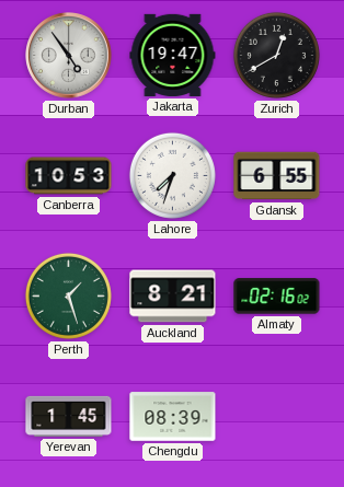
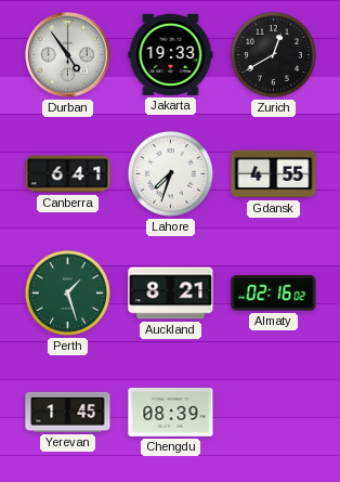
Jakarta: 19:47 -> 19:33 (171, 54)
Canberra: 10:53 -> 6:41 (68, 174)
Gdansk: 6:55 -> 4:55 (274, 174)
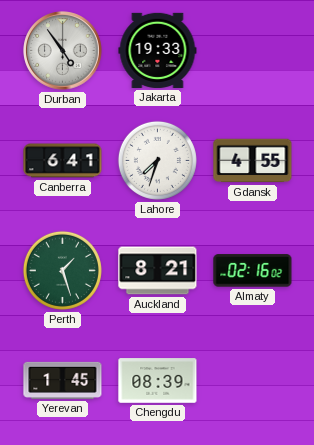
Zurich: 12:40 -> none (273, 54)
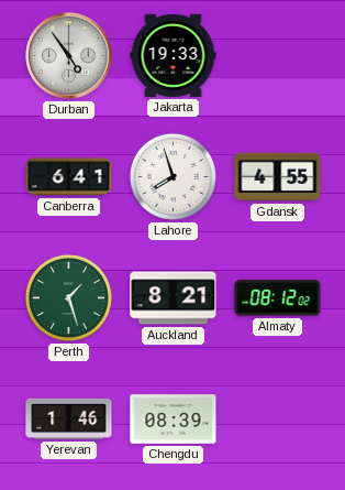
Lahore: 7:33 -> 7:57 (172, 176)
Almaty: 02:16 -> 08:12 (278, 298)
Yerevan: 1:45 -> 1:46 (69, 418)
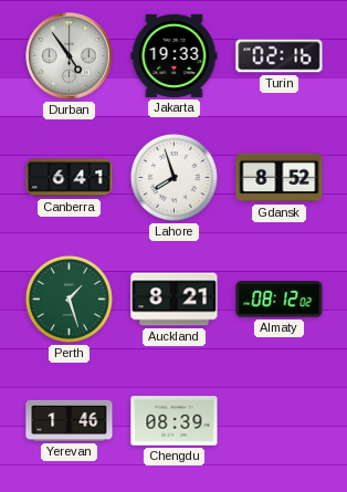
Turin: none -> 02:16 (280, 56)
Gdansk: 4:55 -> 8:52 (280, 178)
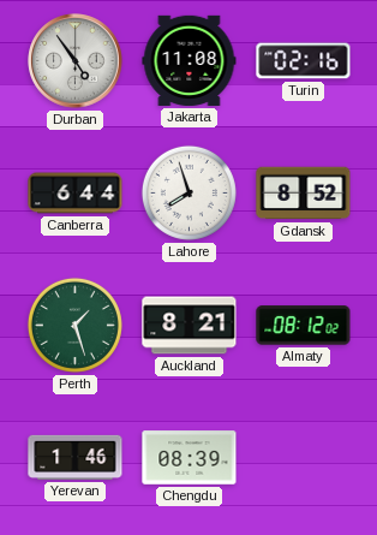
Jakarta: 19:33 -> 11:08 (190, 60)
Canberra: 6:41 -> 6:44 (76, 194)
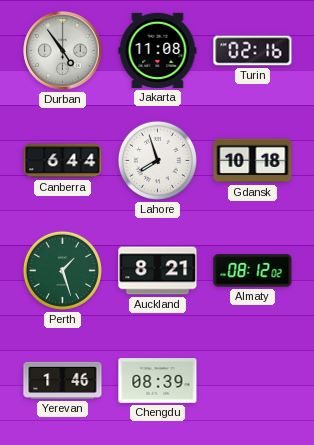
Gdansk: 8:52 -> 10:18 (253, 161)
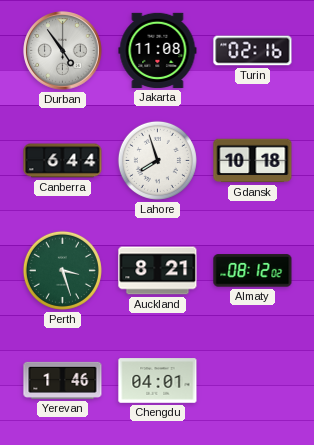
Perth: 1:27 -> 3:27 (62, 270)
Chengdu: 08:39 -> 04:01 (158, 381)
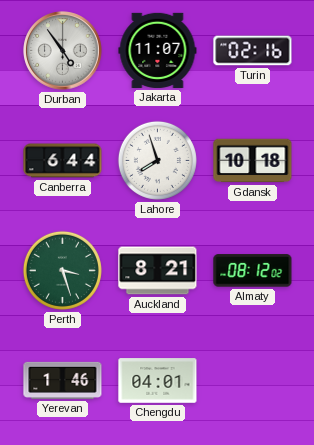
Jakarta: 11:08 -> 11:07 (158, 50)
